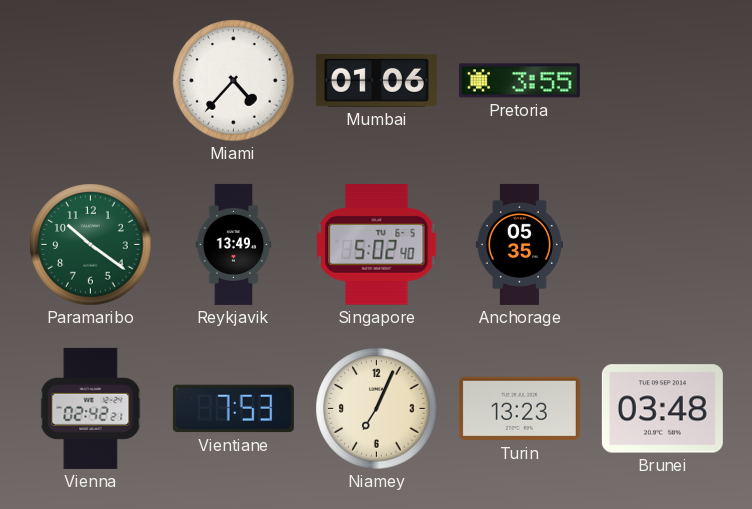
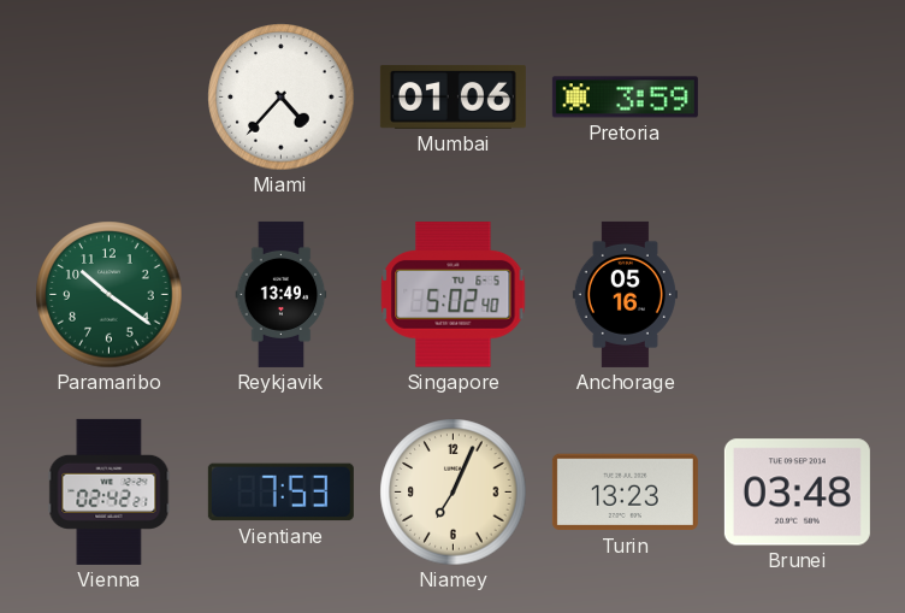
Pretoria: 3:55 -> 3:59 (625, 98)
Anchorage: 05:35 -> 05:16 (625, 294)
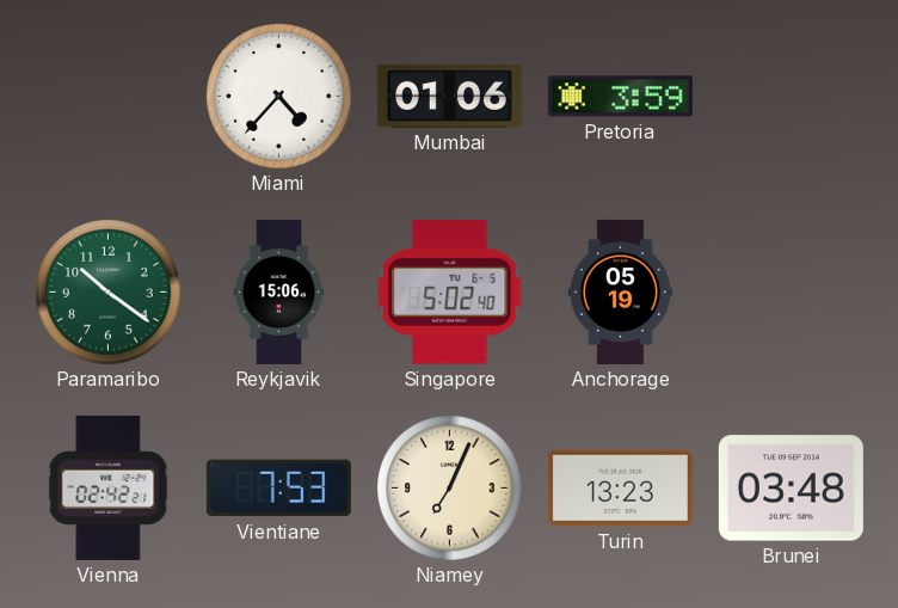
Reykjavik: 13:49 -> 15:06 (279, 291)
Anchorage: 05:16 -> 05:19 (620, 291)
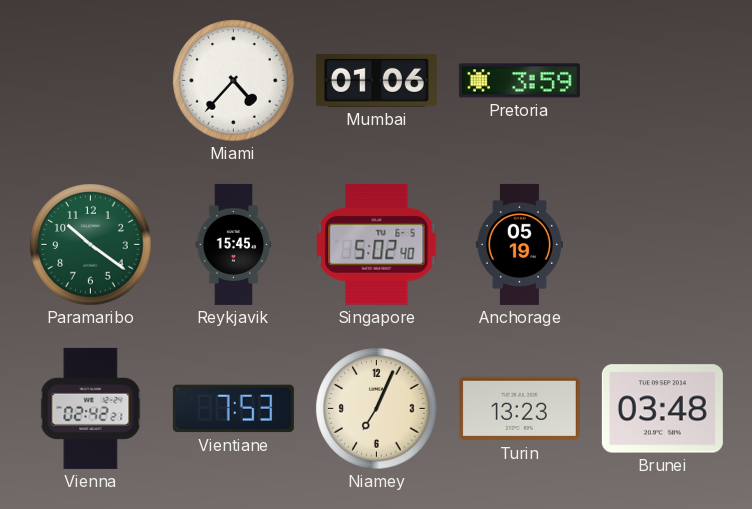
Reykjavik: 15:06 -> 15:45 (234, 244)
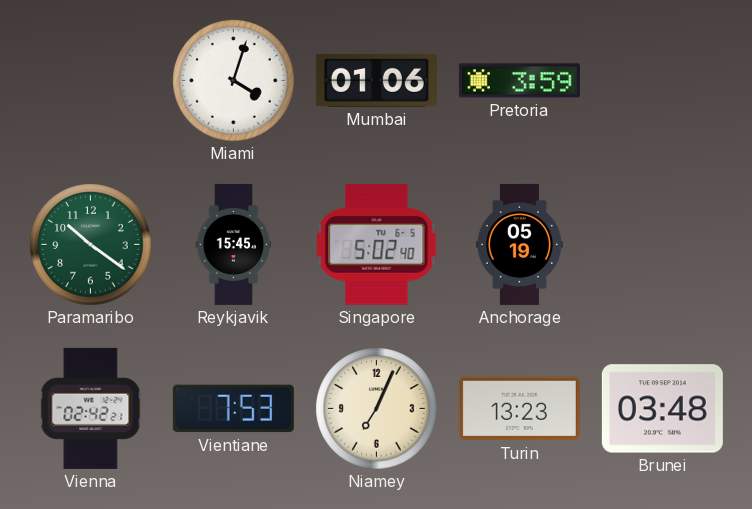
Miami: 4:37 -> 4:03 (234, 81)
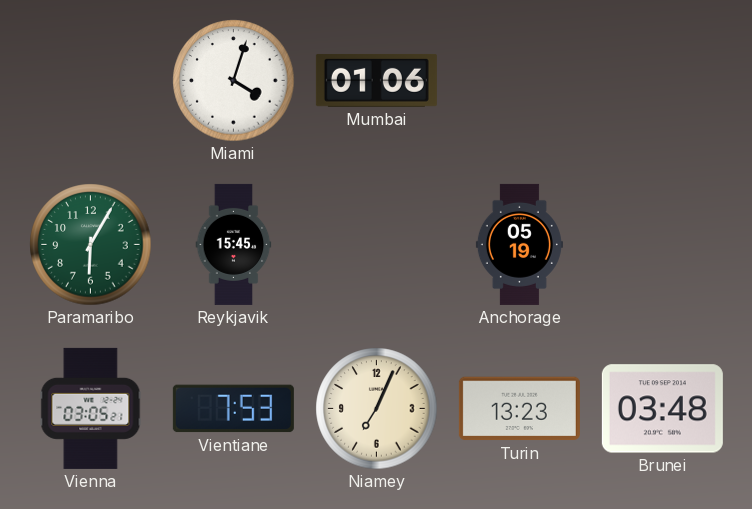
Pretoria: 3:59 -> none (519, 81)
Paramaribo: 10:21 -> 6:05 (91, 245)
Singapore: 5:02 -> none (377, 245)
Vienna: 02:42 -> 03:05 (91, 408)
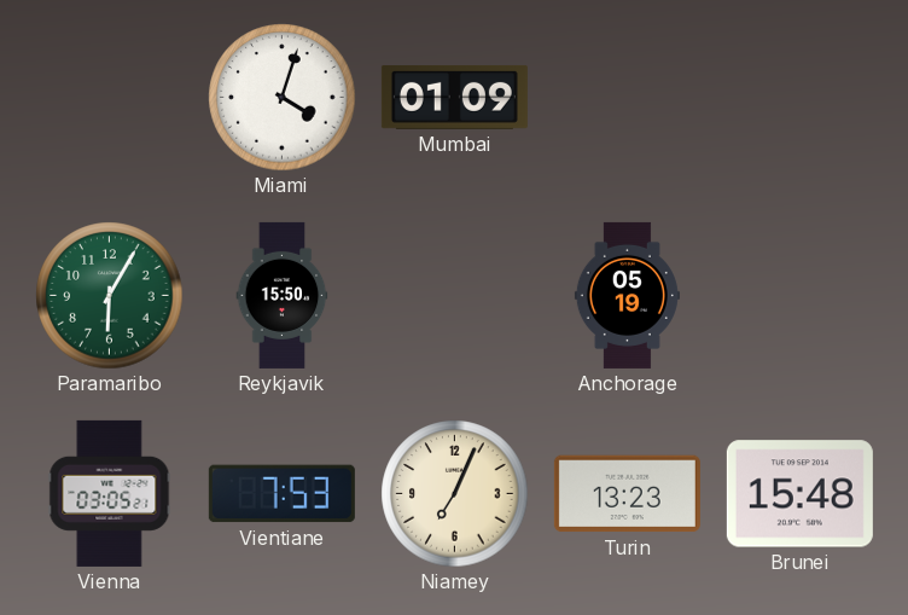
Mumbai: 01:06 -> 01:09 (454, 97)
Reykjavik: 15:45 -> 15:50 (283, 295)
Brunei: 03:48 -> 15:48 (799, 494)
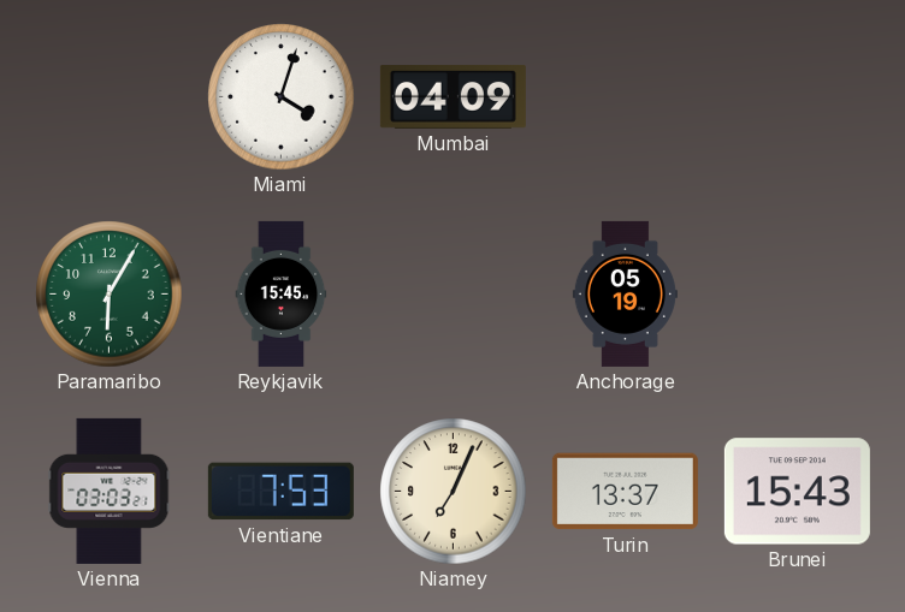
Mumbai: 01:09 -> 04:09 (452, 96)
Reykjavik: 15:50 -> 15:45 (282, 293)
Vienna: 03:05 -> 03:03 (110, 491)
Turin: 13:23 -> 13:37 (625, 492)
Brunei: 15:48 -> 15:43 (797, 492)
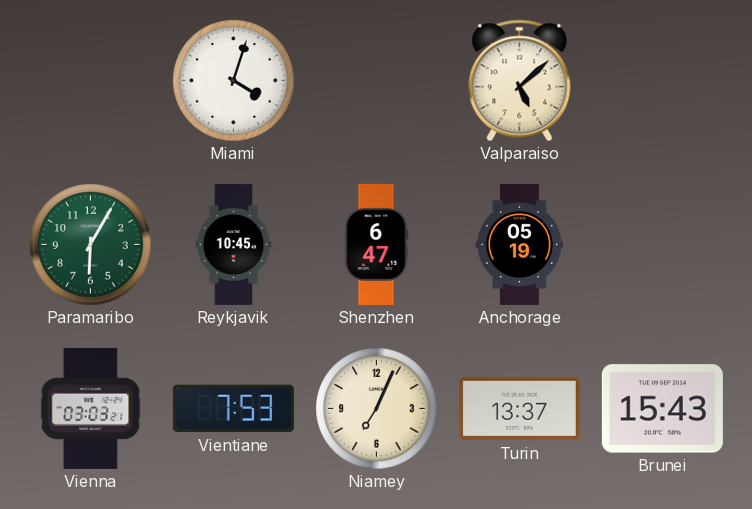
Mumbai: 04:09 -> none (452, 96)
Valparaiso: none -> 5:08 (520, 81)
Reykjavik: 15:45 -> 10:45 (234, 244)
Shenzhen: none -> 6:47 (376, 244)
